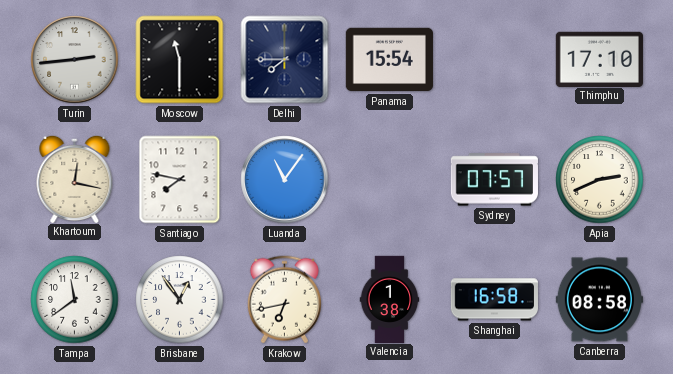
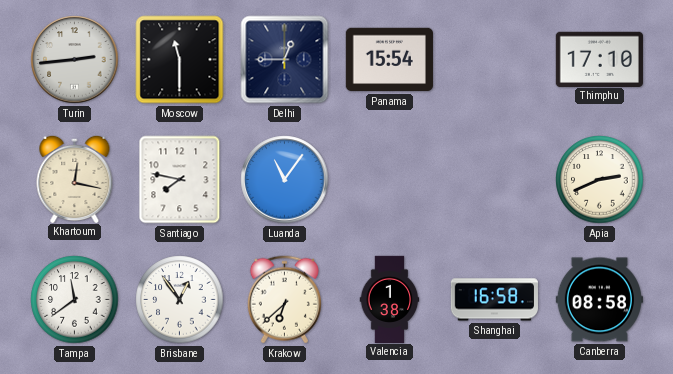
Delhi: 7:45 -> 12:45 (285, 60)
Sydney: 07:57 -> none (494, 180)
Krakow: 6:43 -> 6:38 (284, 300)
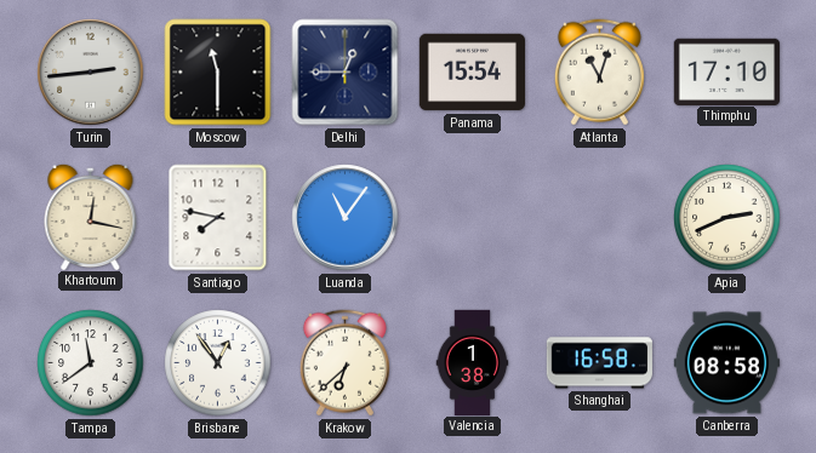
Atlanta: none -> 11:03 (599, 73)
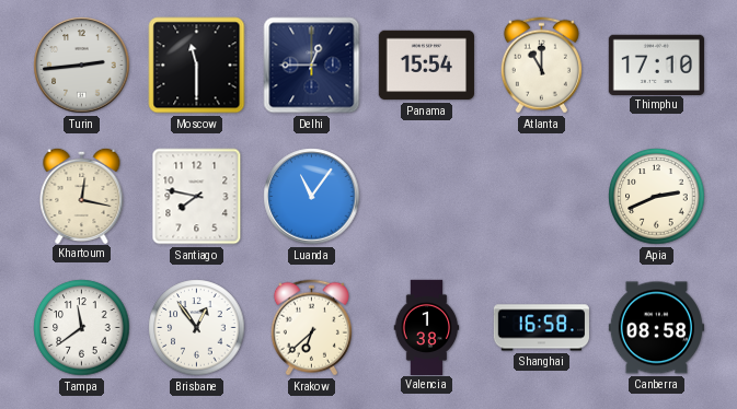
Atlanta: 11:03 -> 11:00 (541, 66)
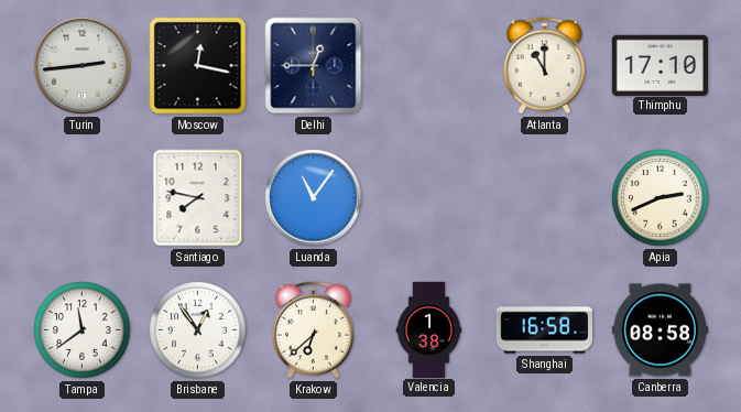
Moscow: 11:30 -> 12:17 (198, 66)
Panama: 15:54 -> none (426, 66)
Khartoum: 12:17 -> none (82, 195)
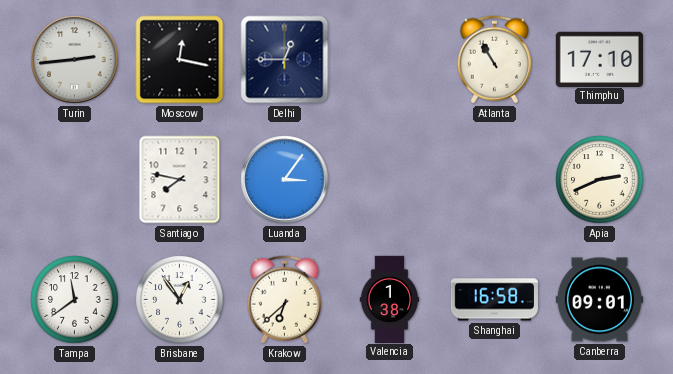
Atlanta: 11:00 -> 10:55 (494, 60)
Luanda: 11:06 -> 3:06 (285, 180)
Canberra: 08:58 -> 09:01 (599, 300)
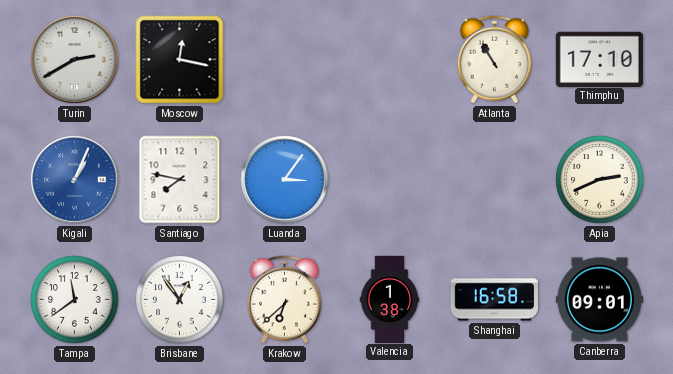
Turin: 2:44 -> 2:40 (75, 60)
Delhi: 12:45 -> none (285, 60)
Kigali: none -> 1:04 (75, 180)
